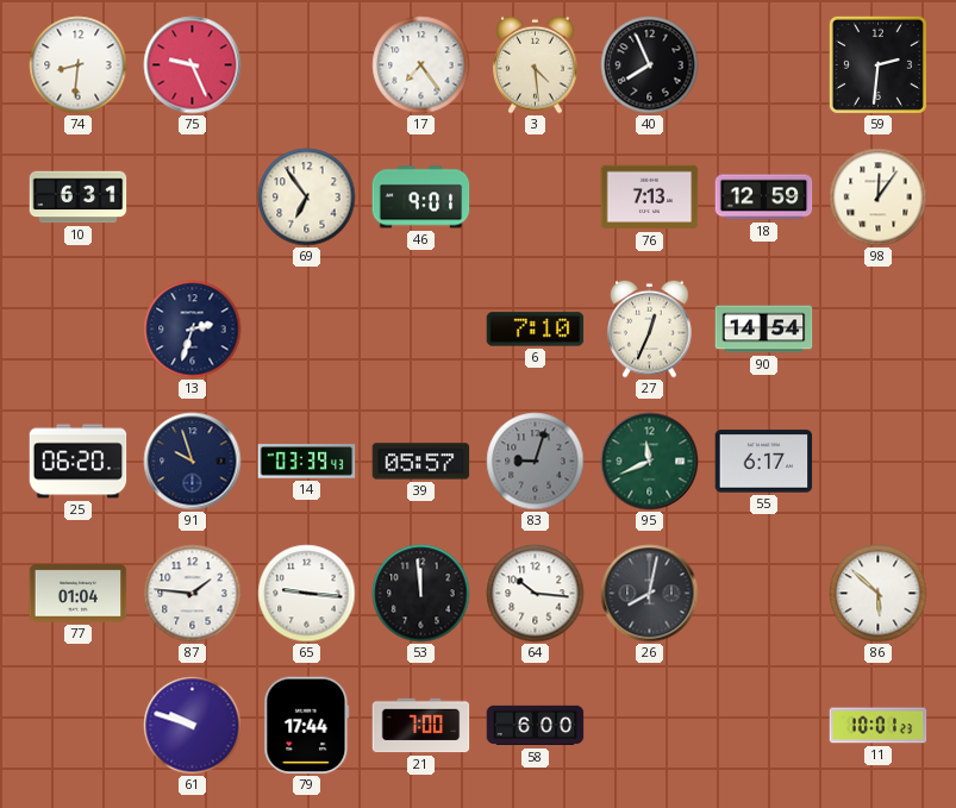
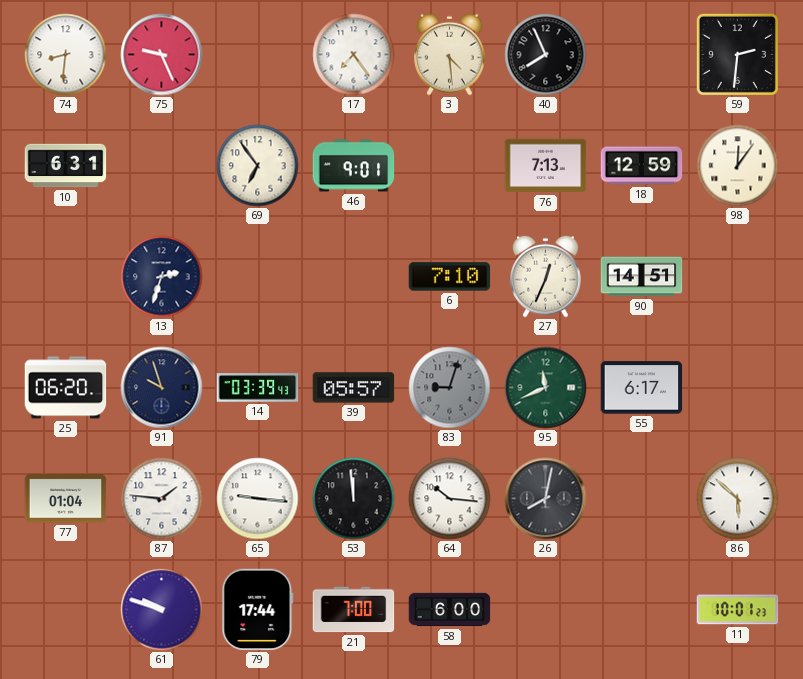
90: 14:54 -> 14:51 (642, 277)
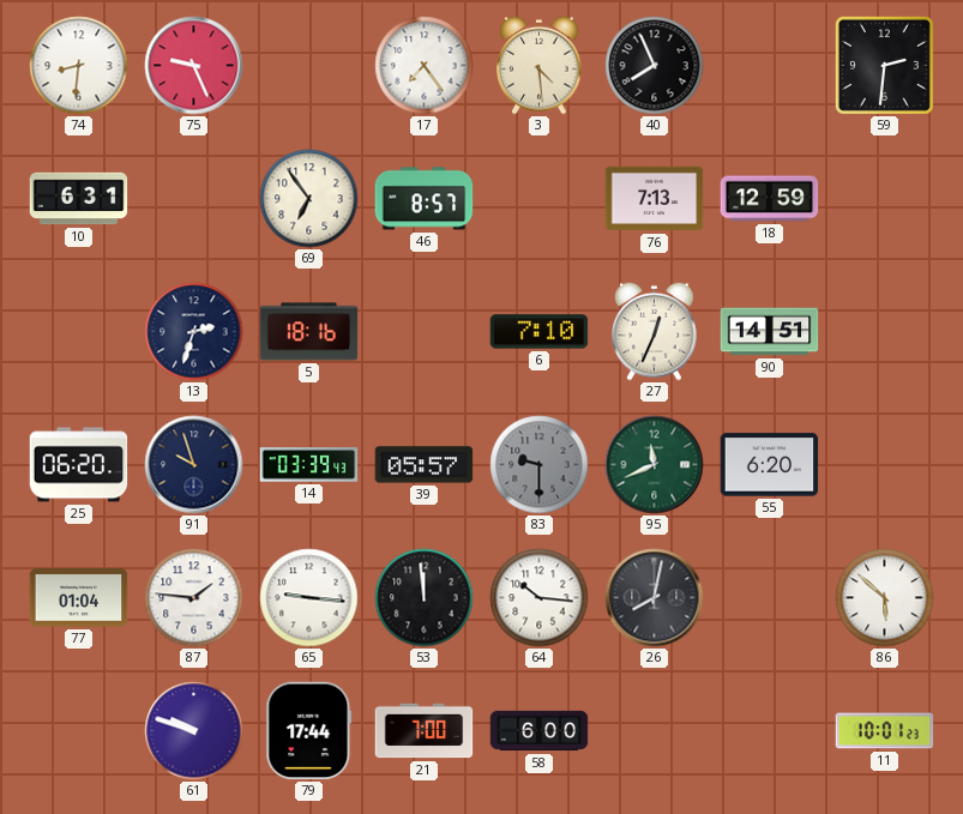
46: 9:01 -> 8:57 (425, 199)
98: 12:06 -> none (738, 166)
5: none -> 18:16 (309, 332)
83: 9:03 -> 9:30 (540, 465)
55: 6:17 -> 6:20 (770, 465)
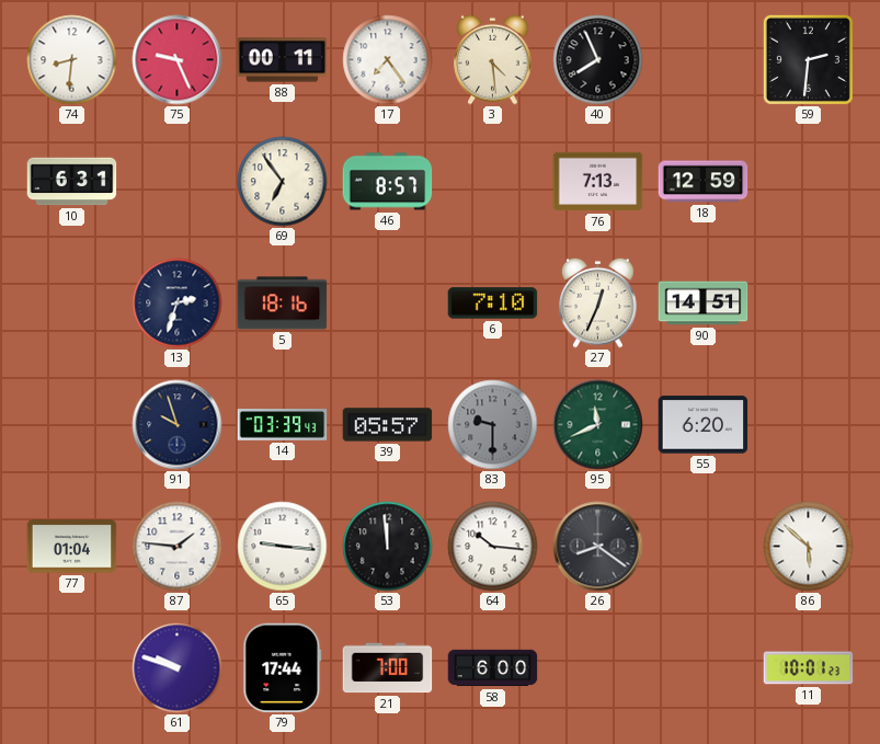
88: none -> 00:11 (283, 60)
25: 06:20 -> none (79, 465)
26: 8:02 -> 8:21 (598, 547)
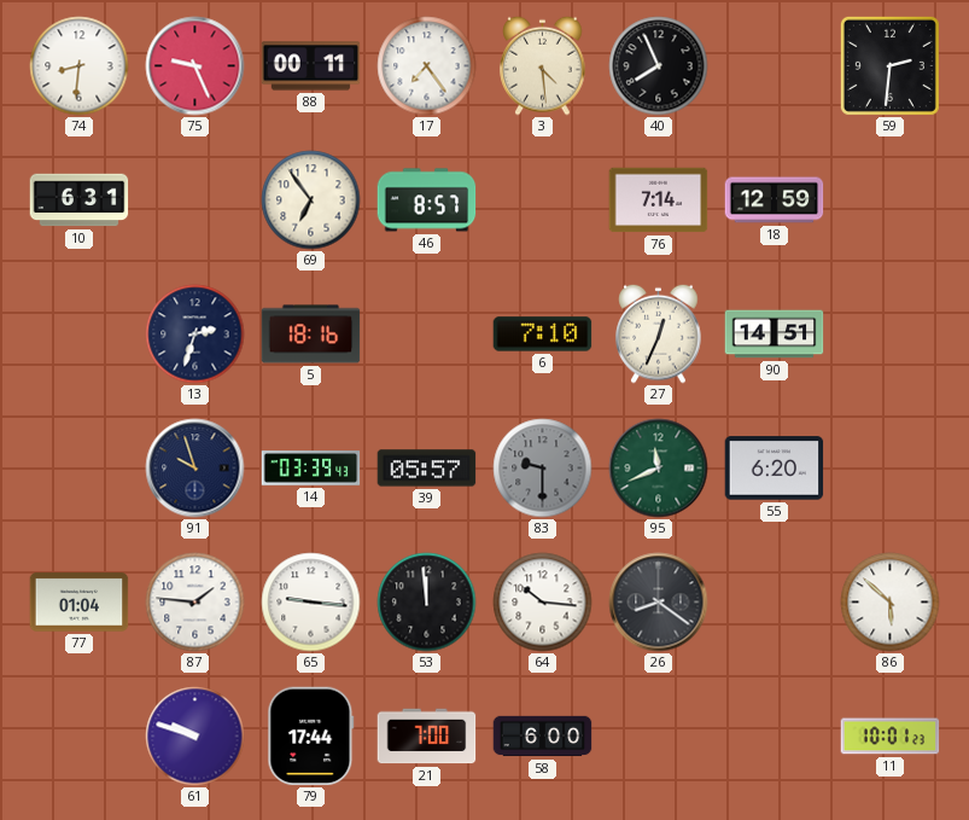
76: 7:13 -> 7:14 (659, 200)
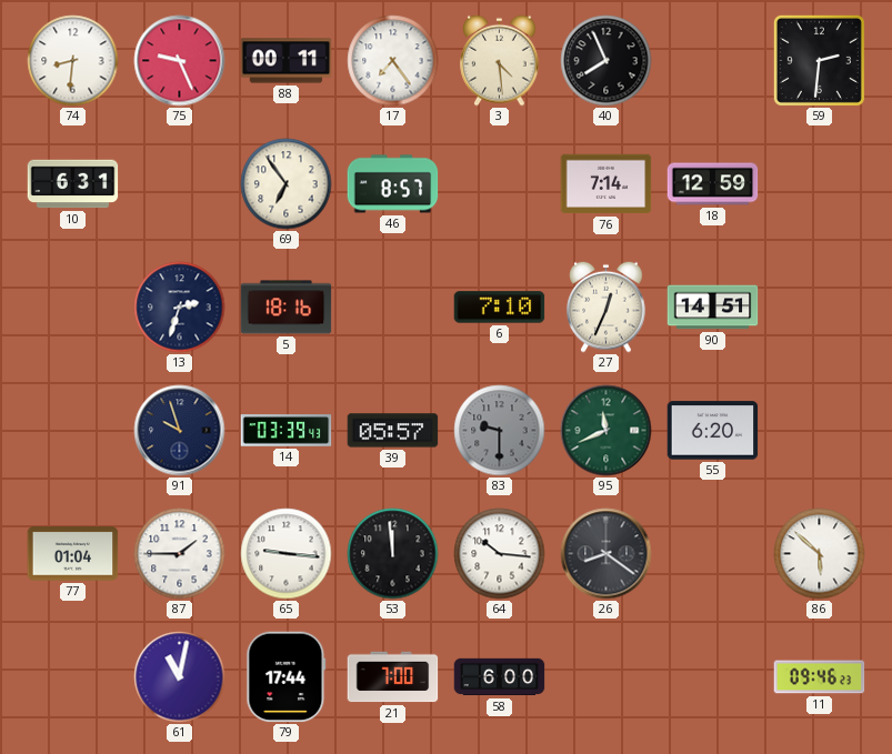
87: 1:46 -> 1:45 (180, 554)
61: 9:48 -> 11:02 (180, 677)
11: 10:01 -> 09:46 (820, 677)
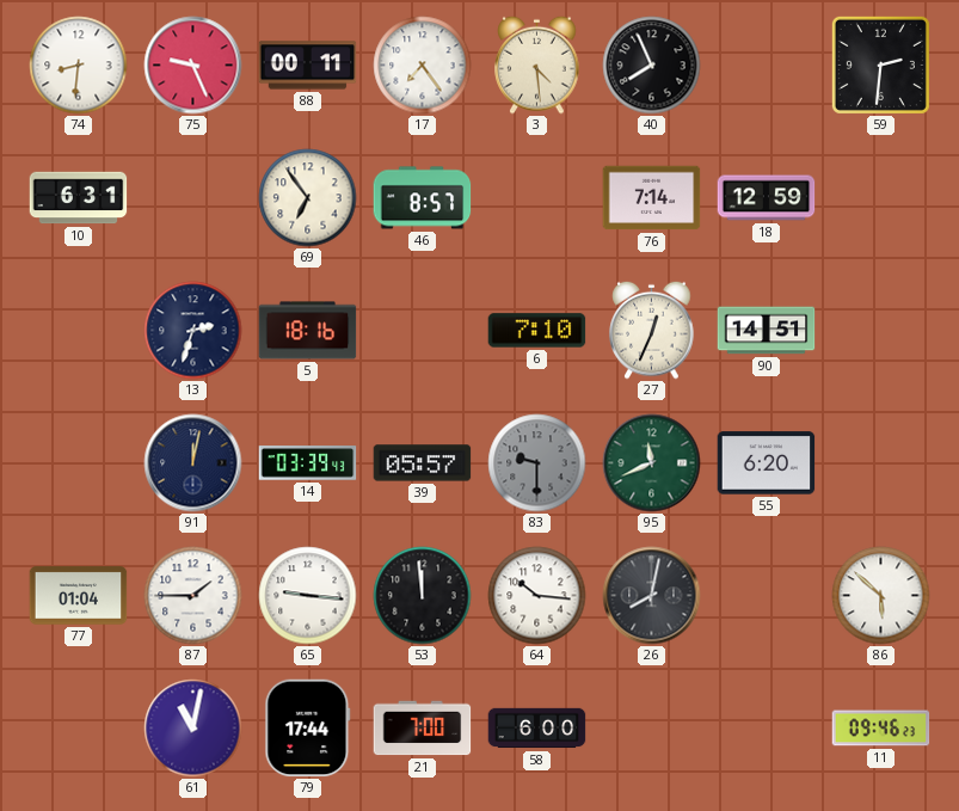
91: 9:57 -> 12:02 (193, 463)
26: 8:21 -> 8:02 (652, 596)
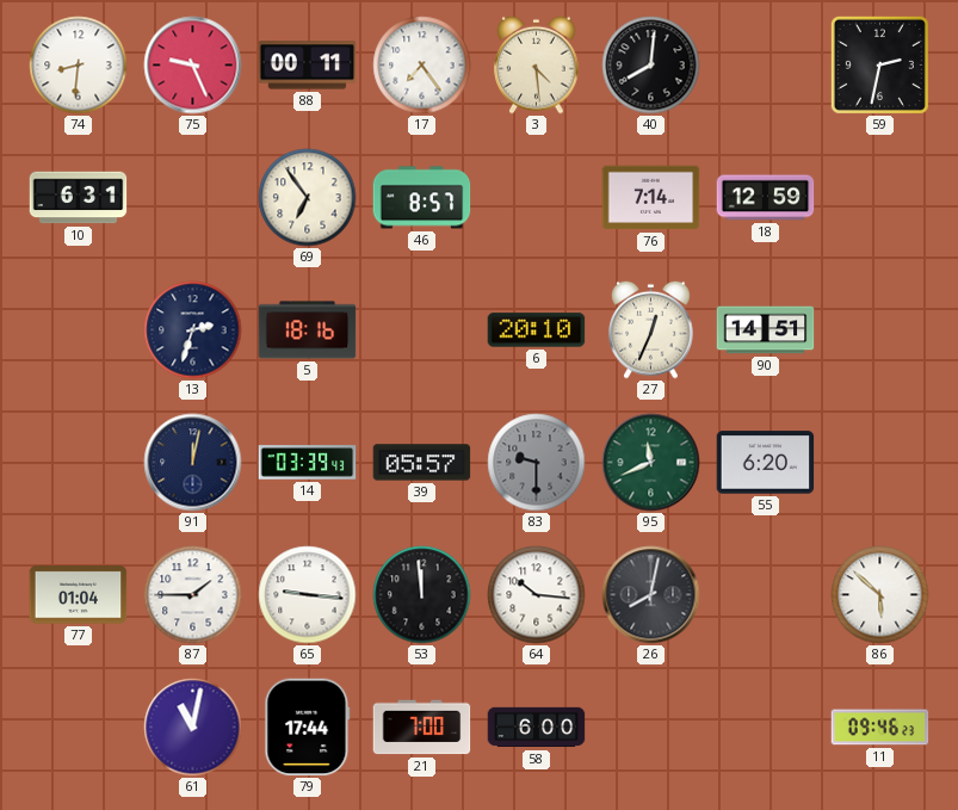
40: 7:56 -> 8:01 (651, 66)
59: 2:31 -> 2:32 (879, 64)
6: 7:10 -> 20:10 (537, 330)
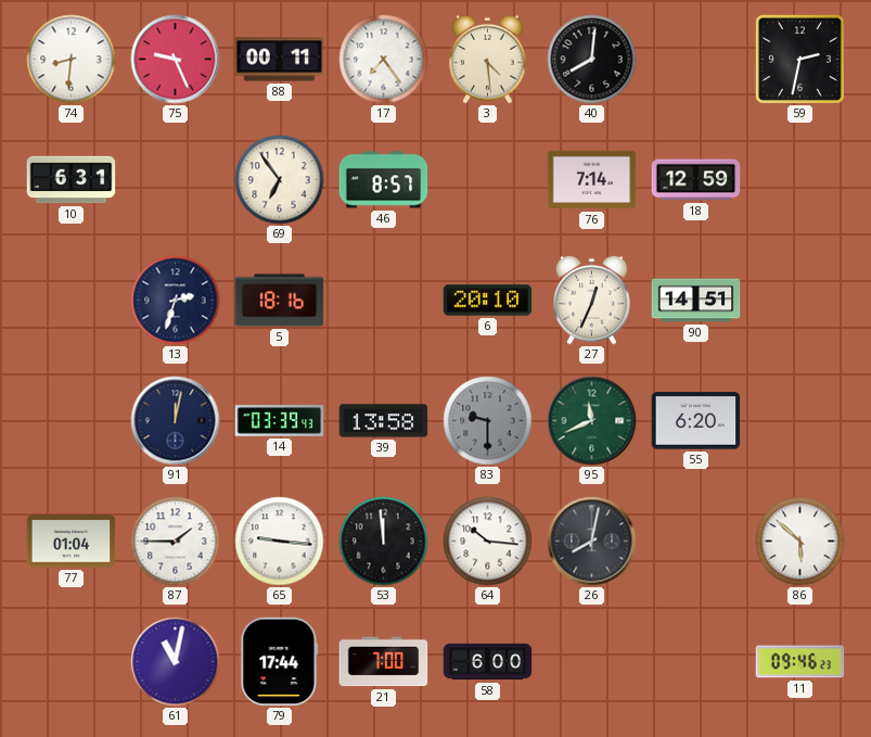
39: 05:57 -> 13:58 (384, 421)
